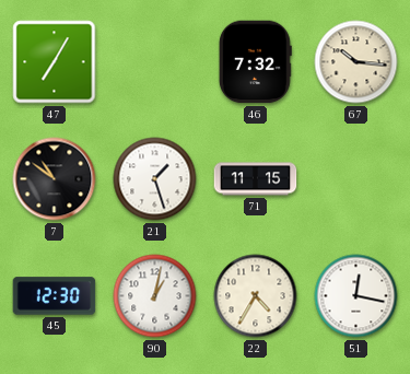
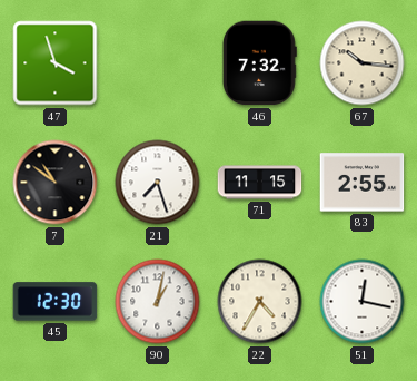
47: 7:05 -> 3:57 (56, 63)
21: 1:27 -> 7:27 (158, 183)
83: none -> 2:55 (363, 183)
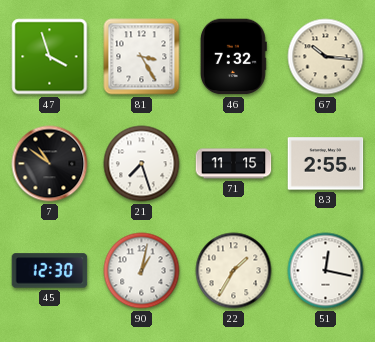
81: none -> 3:25 (142, 57)
22: 4:35 -> 1:35 (234, 271)
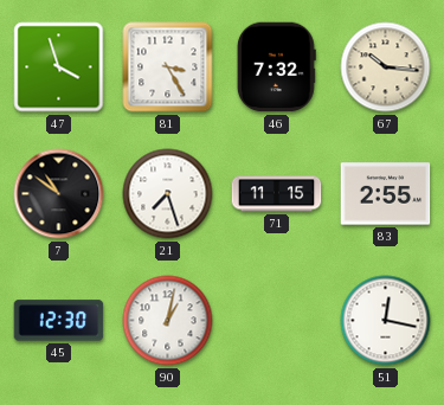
22: 1:35 -> none (234, 271)
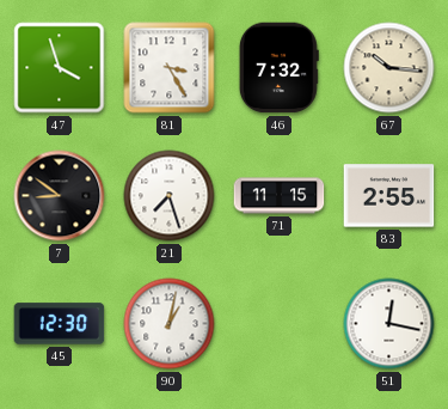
7: 10:51 -> 8:51 (60, 196)
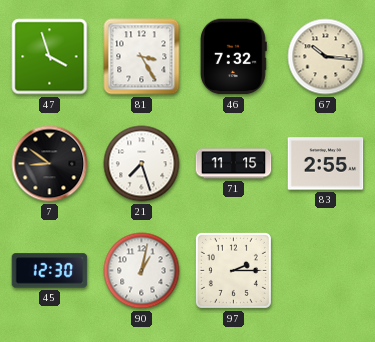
97: none -> 2:15 (233, 270)
51: 12:17 -> none (389, 324)
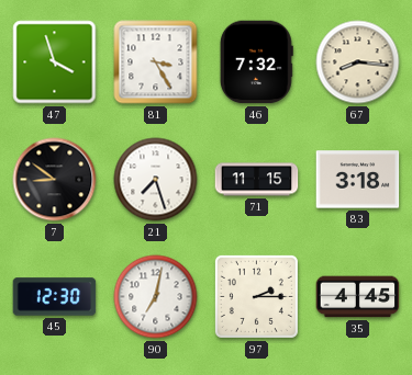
67: 10:16 -> 8:16 (358, 63)
83: 2:55 -> 3:18 (358, 180)
90: 1:02 -> 7:02 (156, 297)
35: none -> 4:45 (358, 297)
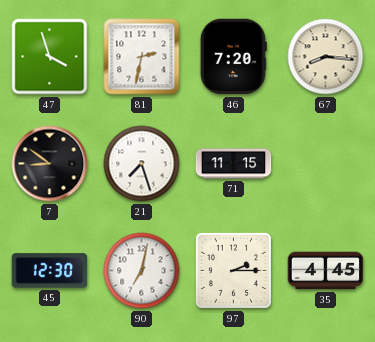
81: 3:25 -> 2:32 (142, 57)
46: 7:32 -> 7:20 (233, 57)
83: 3:18 -> none (358, 180)
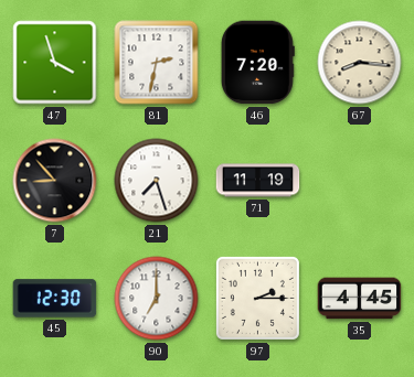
7: 8:51 -> 8:53 (55, 181)
71: 11:15 -> 11:19 (258, 181)
90: 7:02 -> 7:00 (157, 299)
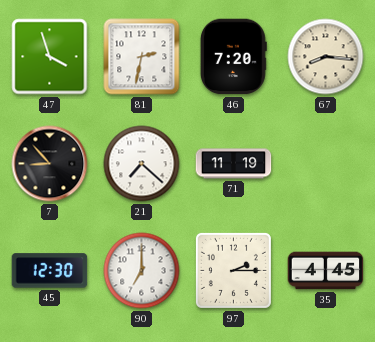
21: 7:27 -> 7:22 (142, 164)
